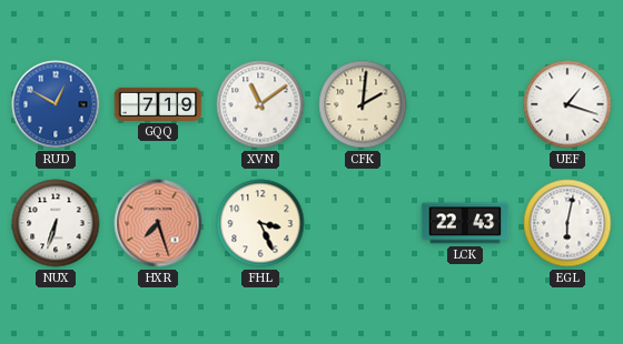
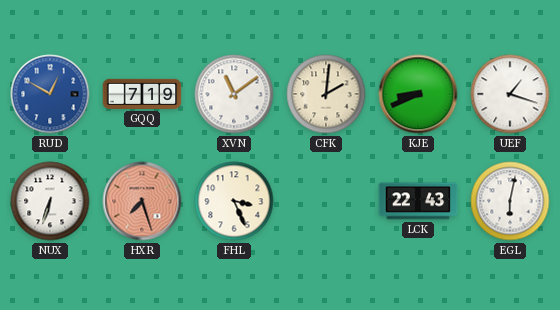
KJE: none -> 8:41 (418, 94)
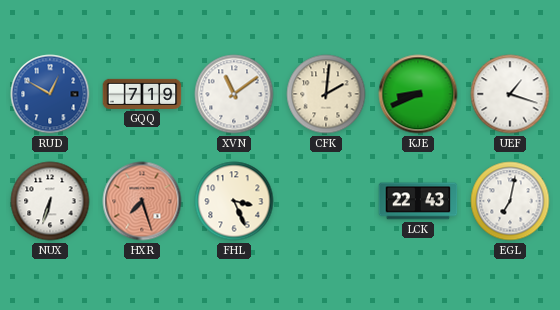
EGL: 6:02 -> 7:02 (510, 201)
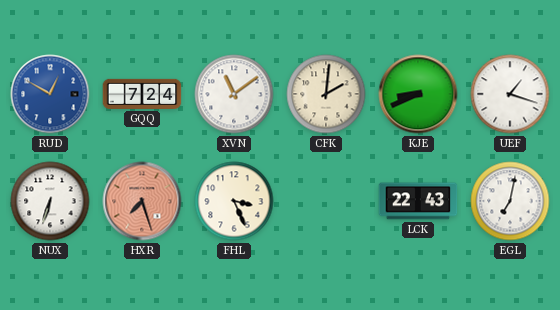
GQQ: 7:19 -> 7:24 (142, 94)
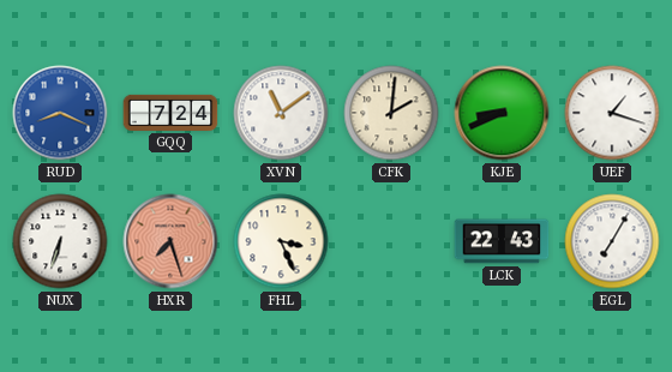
RUD: 12:50 -> 8:19 (60, 113)
EGL: 7:02 -> 7:05 (612, 241)
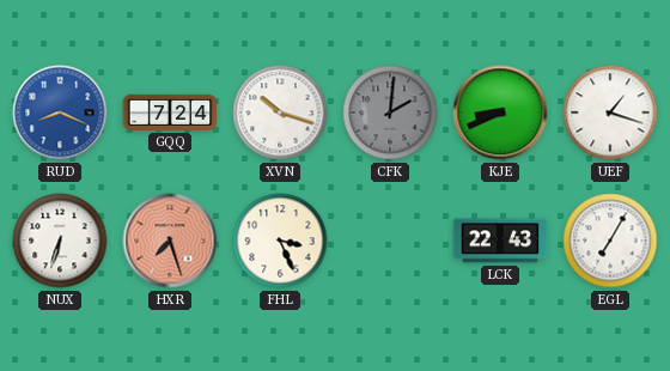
XVN: 11:09 -> 10:18 (280, 112)
CFK dial: cream -> grey (390, 112)
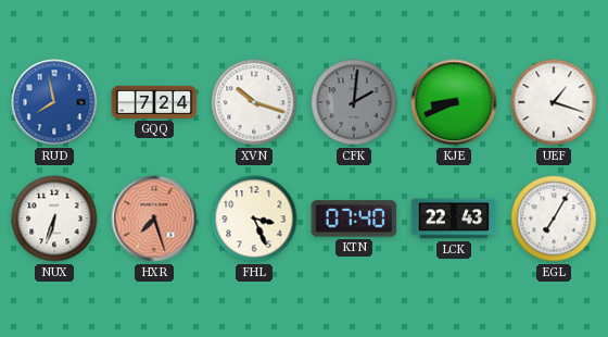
RUD: 8:19 -> 7:58 (54, 102)
KTN: none -> 07:40 (354, 219)
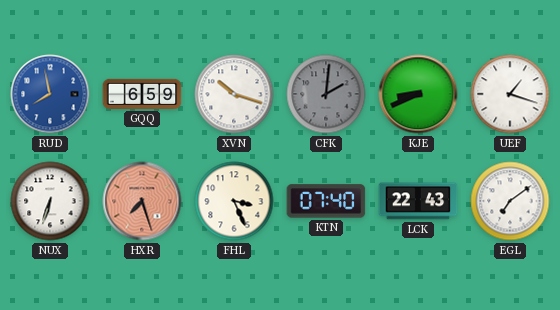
GQQ: 7:24 -> 6:59 (142, 94)
EGL: 7:05 -> 7:09 (510, 201)
